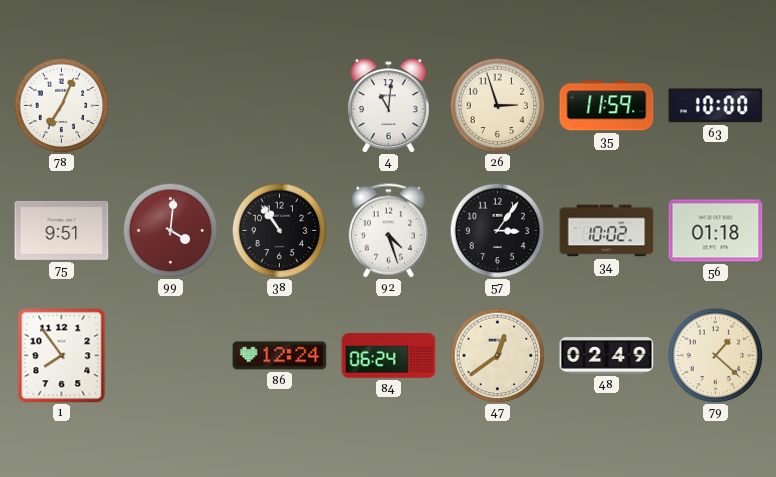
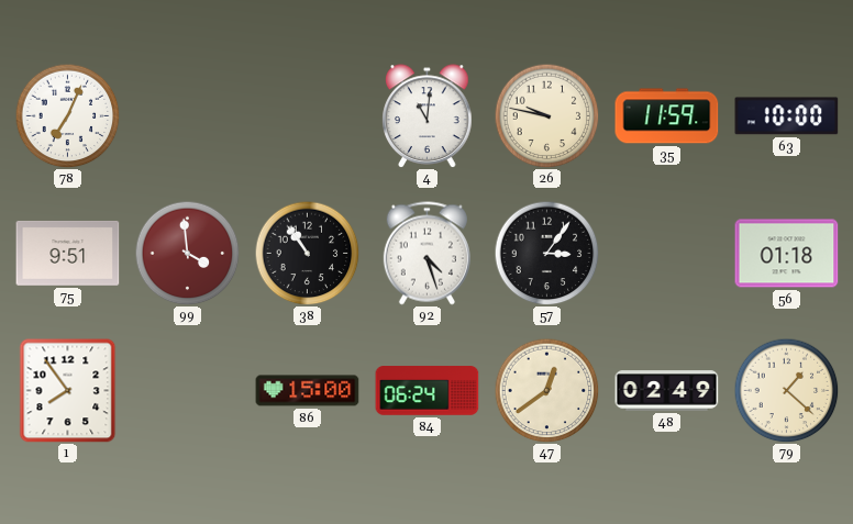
26: 2:57 -> 9:47 (546, 115)
99: 4:01 -> 3:59 (187, 253)
34: 10:02 -> none (607, 231)
86: 12:24 -> 15:00 (308, 391)
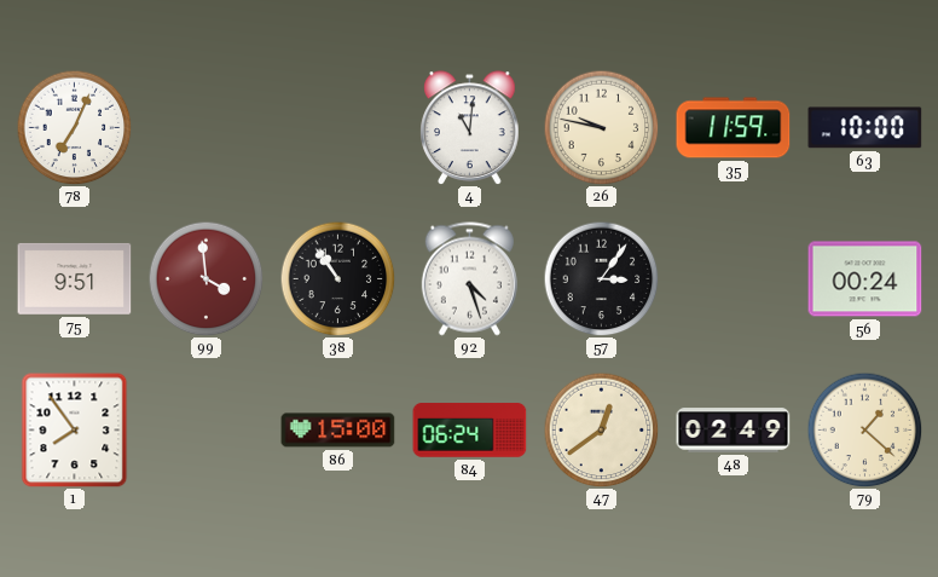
56: 01:18 -> 00:24 (865, 279)
